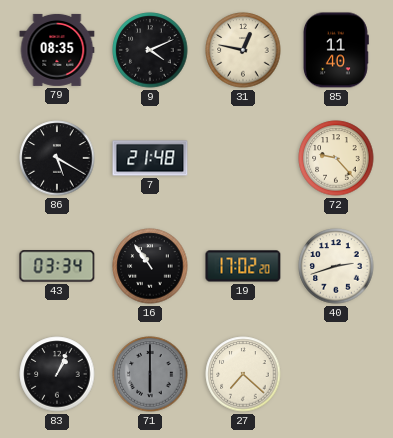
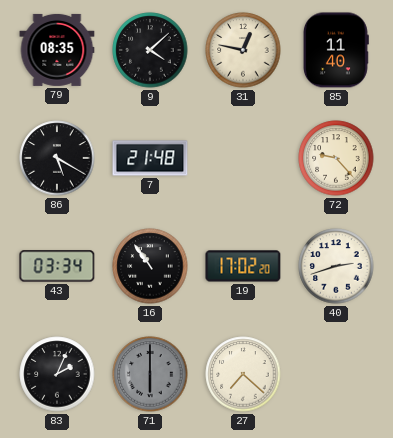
9: 4:11 -> 4:08 (150, 50)
83: 1:04 -> 2:04 (57, 374)
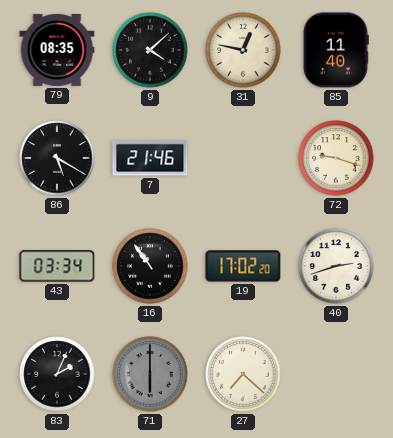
7: 21:48 -> 21:46 (150, 158)
72: 9:23 -> 9:18 (336, 158)
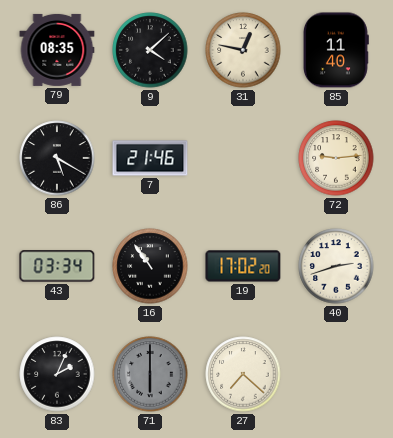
72: 9:18 -> 9:14 (336, 158)
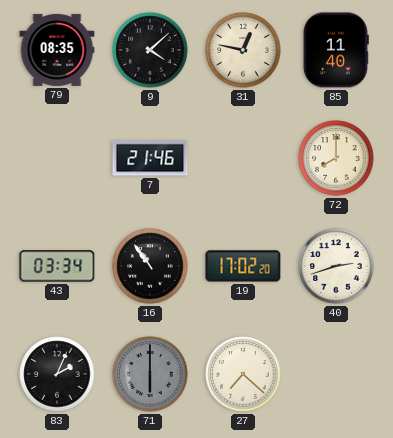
86: 5:20 -> none (57, 158)
72: 9:14 -> 8:00 (336, 158)
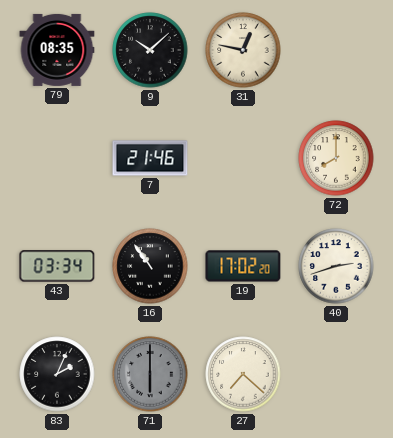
9: 4:08 -> 10:08 (150, 50)
85: 11:40 -> none (336, 50)
